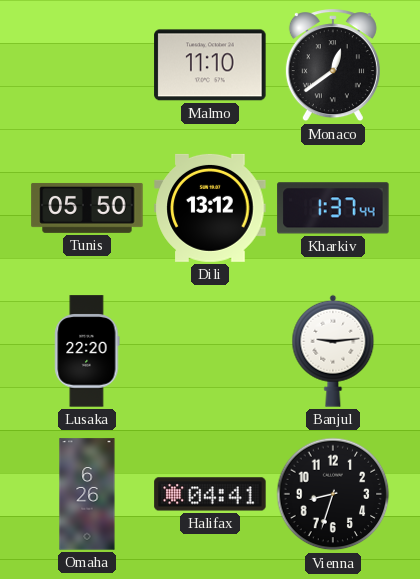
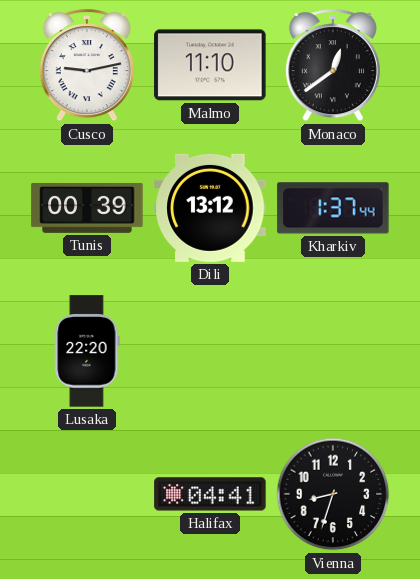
Cusco: none -> 9:13 (87, 66)
Tunis: 05:50 -> 00:39 (87, 208)
Banjul: 9:14 -> none (333, 351)
Omaha: 6:26 -> none (87, 494)
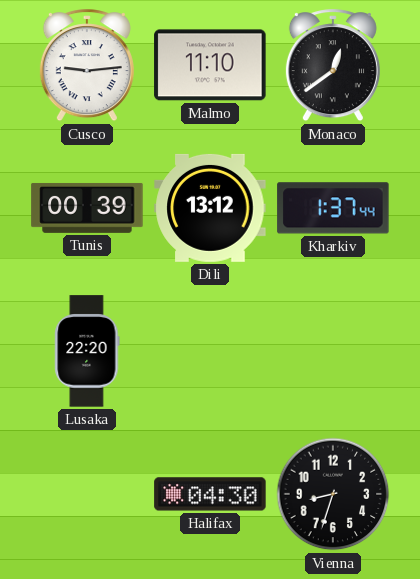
Cusco: 9:13 -> 9:14 (87, 66)
Halifax: 04:41 -> 04:30 (210, 494)
